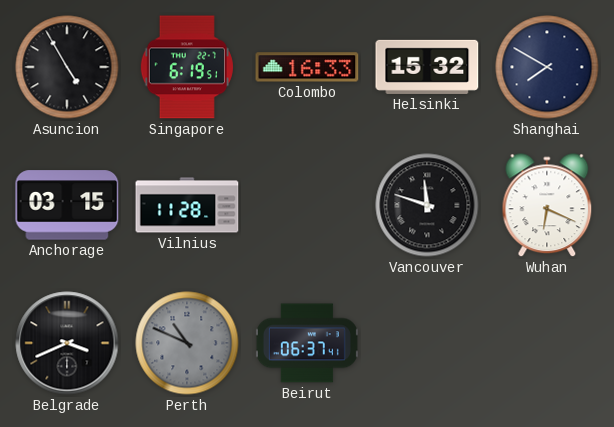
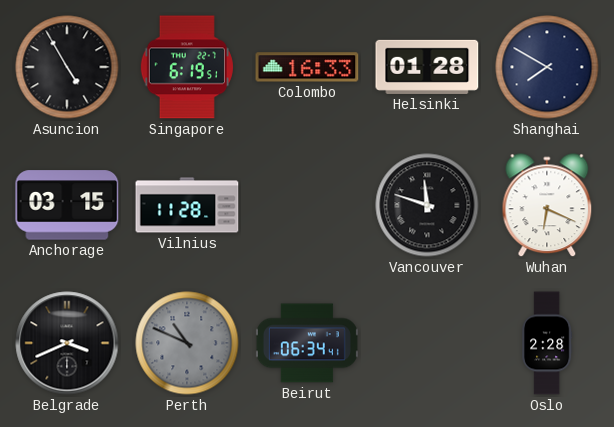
Helsinki: 15:32 -> 01:28 (427, 67)
Beirut: 06:37 -> 06:34 (307, 343)
Oslo: none -> 2:28 (547, 343)
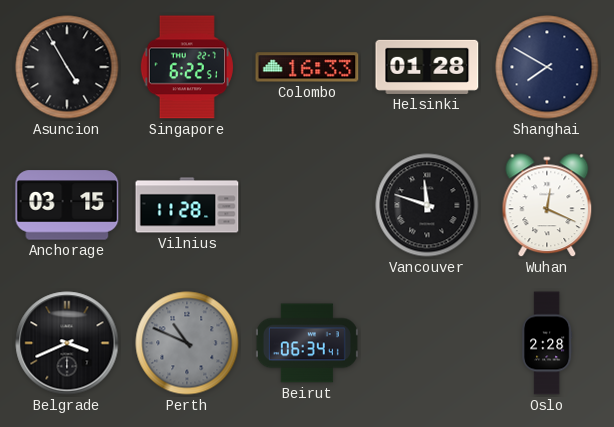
Singapore: 6:19 -> 6:22 (187, 67)
Wuhan: 6:19 -> 12:19 (547, 206)
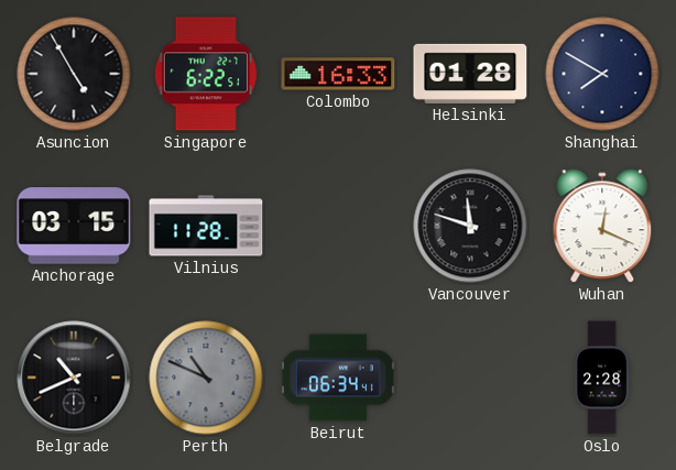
Belgrade: 3:41 -> 10:41 (74, 378)
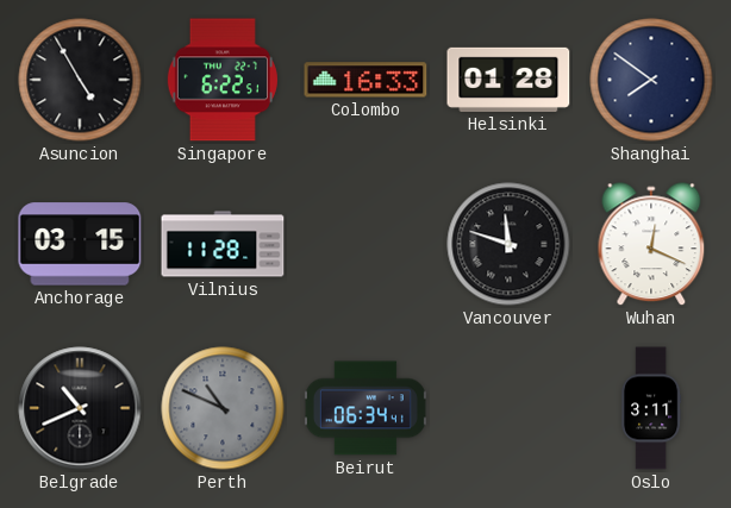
Shanghai: 7:50 -> 7:51 (651, 80)
Oslo: 2:28 -> 3:11 (651, 408)
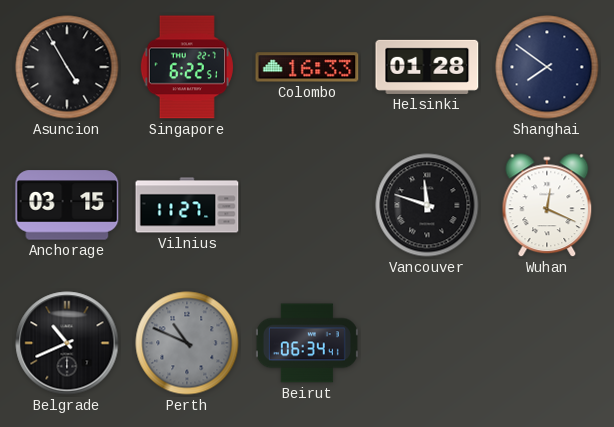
Vilnius: 11:28 -> 11:27 (187, 205)
Oslo: 3:11 -> none (651, 408)
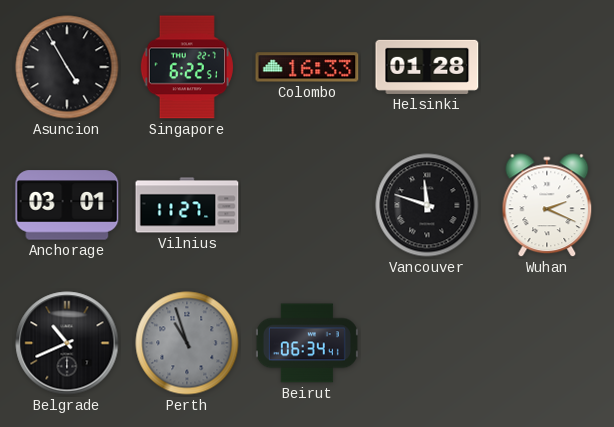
Shanghai: 7:51 -> none (547, 67)
Anchorage: 03:15 -> 03:01 (67, 205)
Wuhan: 12:19 -> 2:19 (547, 206)
Perth: 10:49 -> 10:57 (187, 343)
